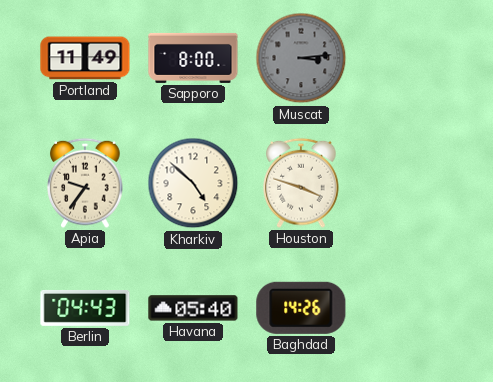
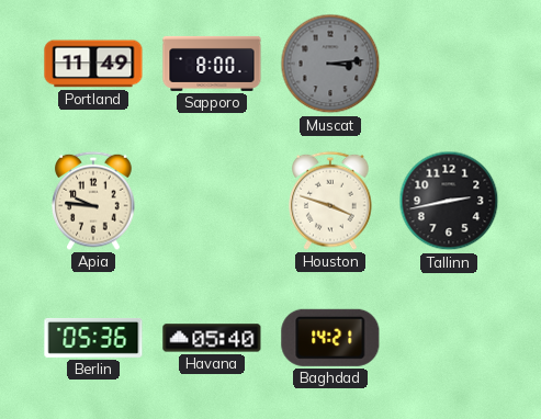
Apia: 9:36 -> 9:46 (93, 201)
Kharkiv: 4:52 -> none (193, 183)
Tallinn: none -> 2:43 (449, 201)
Berlin: 04:43 -> 05:36 (93, 338)
Baghdad: 14:26 -> 14:21 (330, 338)
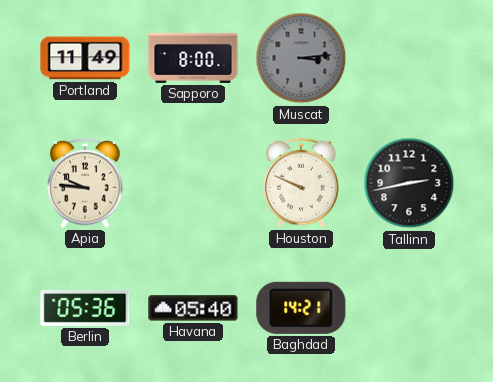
Houston: 3:48 -> 9:49 (301, 183)
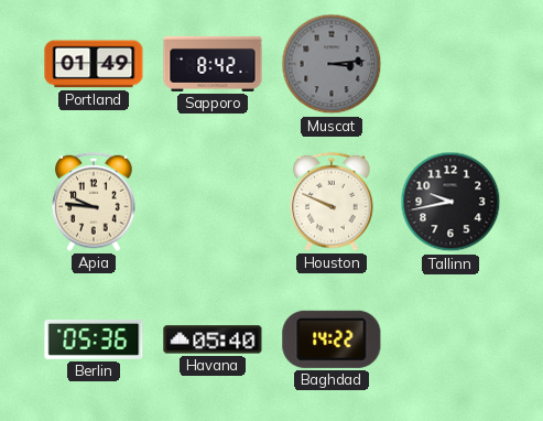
Portland: 11:49 -> 01:49 (94, 64)
Sapporo: 8:00 -> 8:42 (213, 64)
Tallinn: 2:43 -> 9:43 (450, 202)
Baghdad: 14:21 -> 14:22 (332, 339)
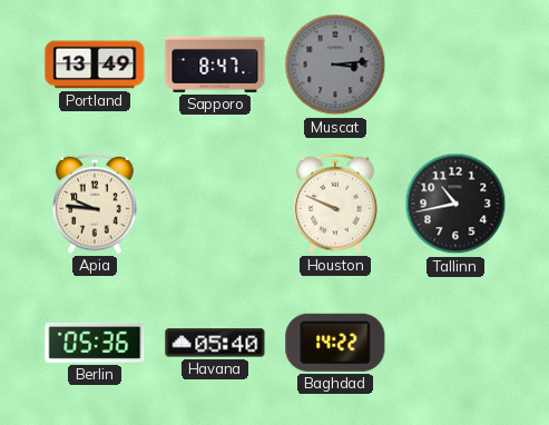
Portland: 01:49 -> 13:49 (95, 65)
Sapporo: 8:42 -> 8:47 (215, 65)
Tallinn: 9:43 -> 10:43 (455, 204)
